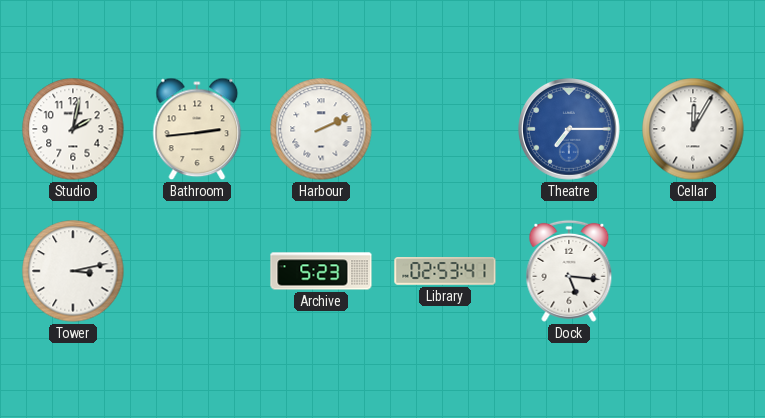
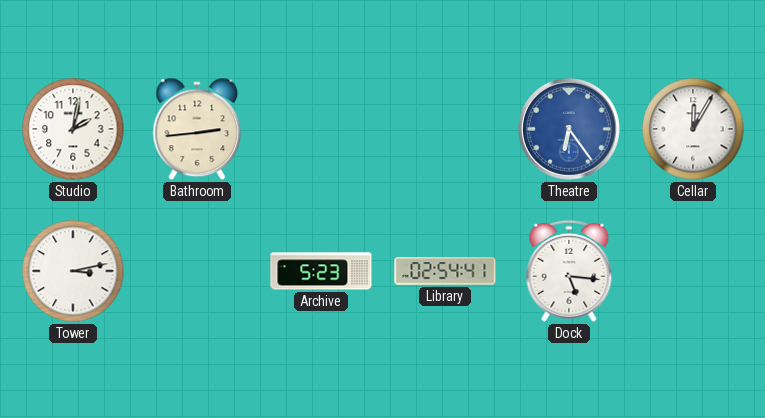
Harbour: 2:11 -> none (321, 129)
Theatre: 7:15 -> 6:24 (570, 130)
Library: 02:53 -> 02:54 (445, 271)
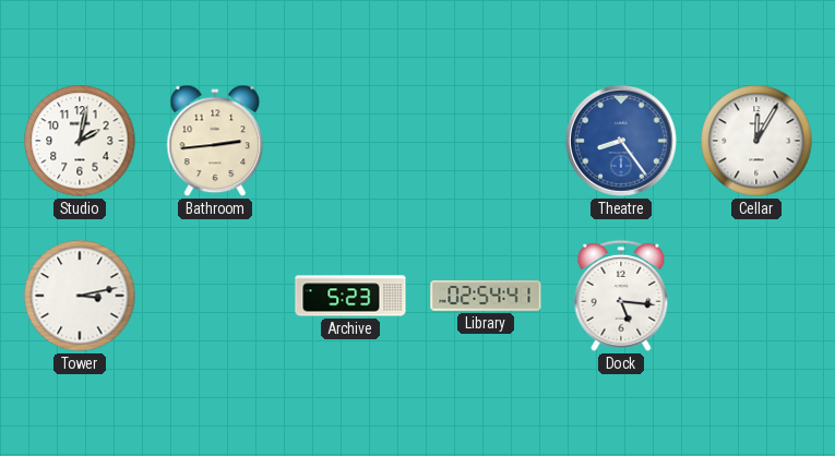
Theatre: 6:24 -> 8:24 (622, 142)
